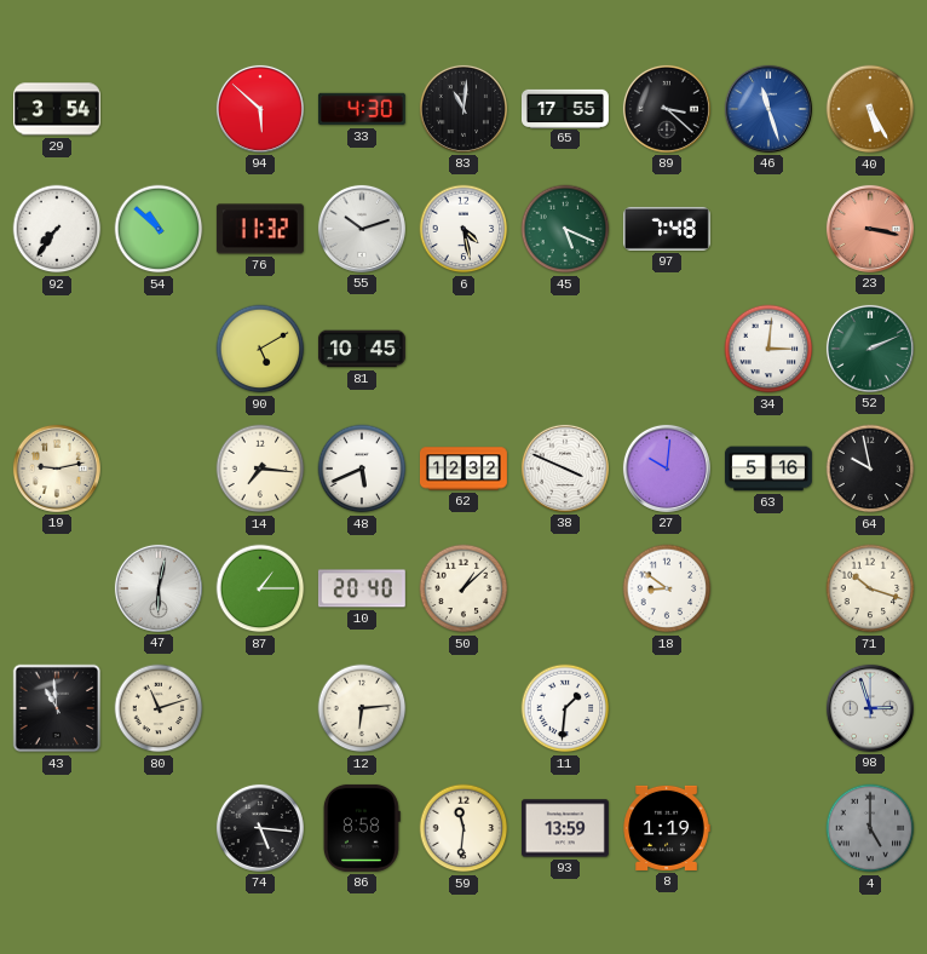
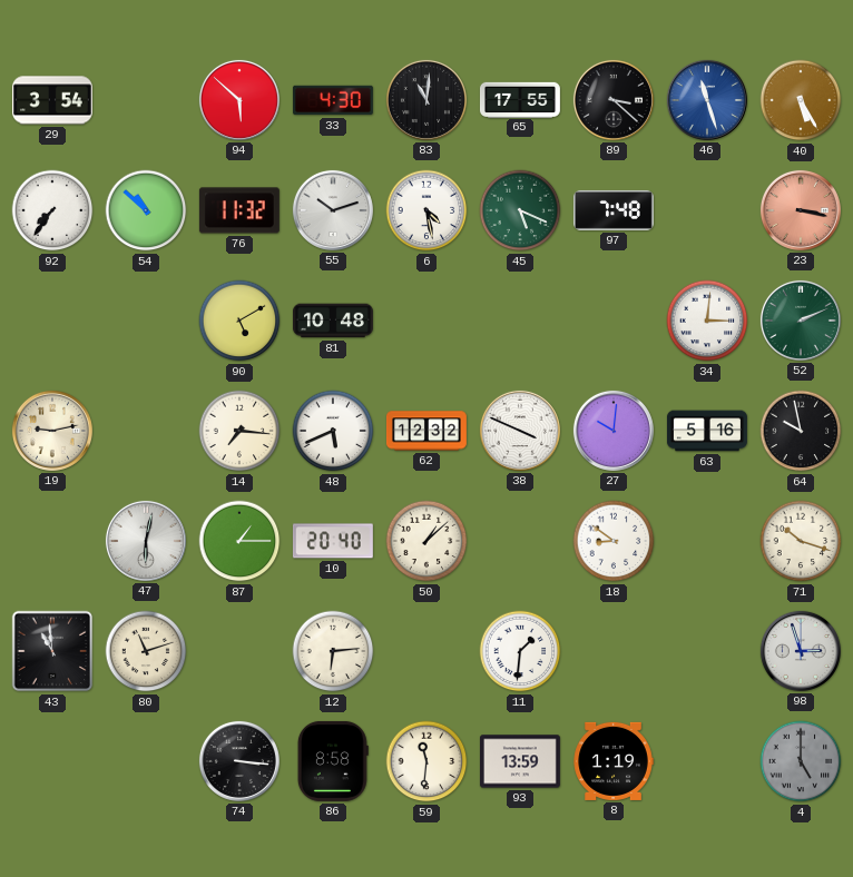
81: 10:45 -> 10:48 (333, 321)
74: 5:16 -> 3:16 (239, 761)
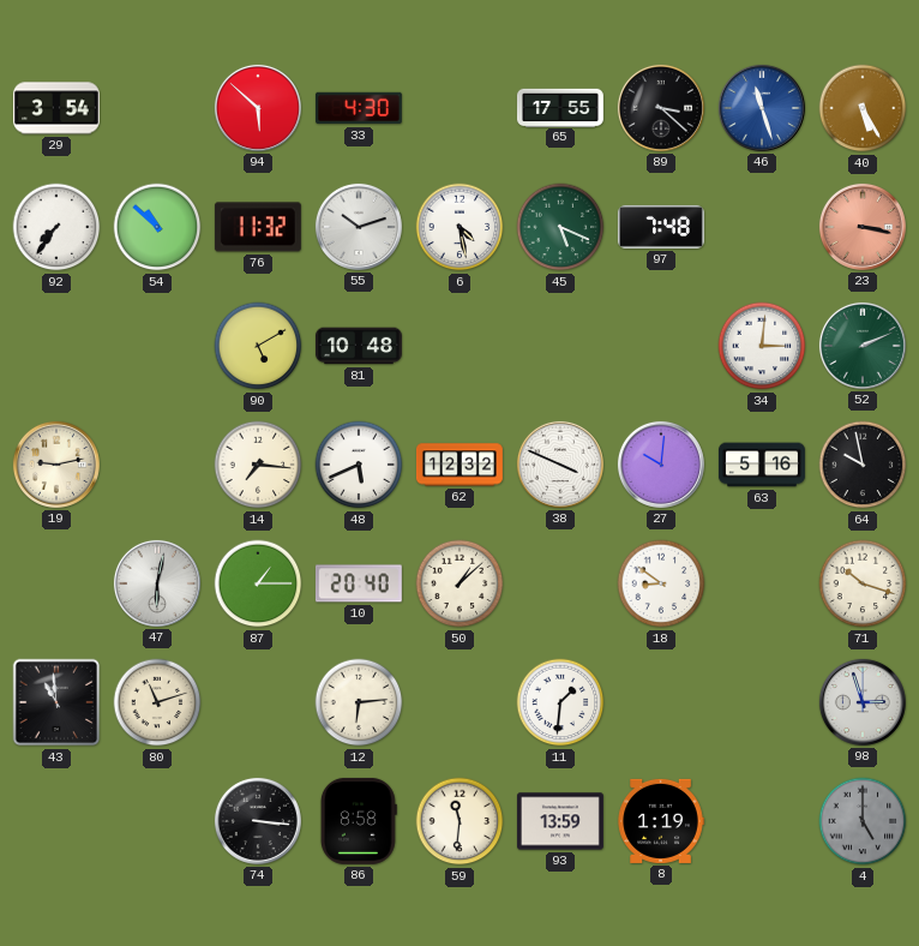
83: 11:01 -> none (426, 100)
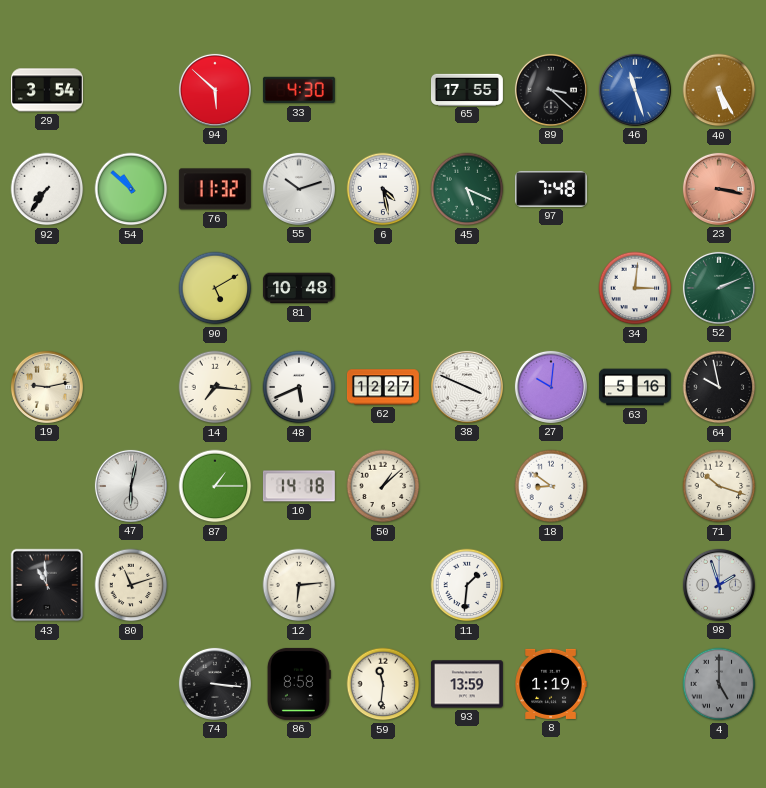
62: 12:32 -> 12:27 (383, 387)
10: 20:40 -> 14:18 (299, 486)
98: 2:57 -> 1:57 (719, 585)
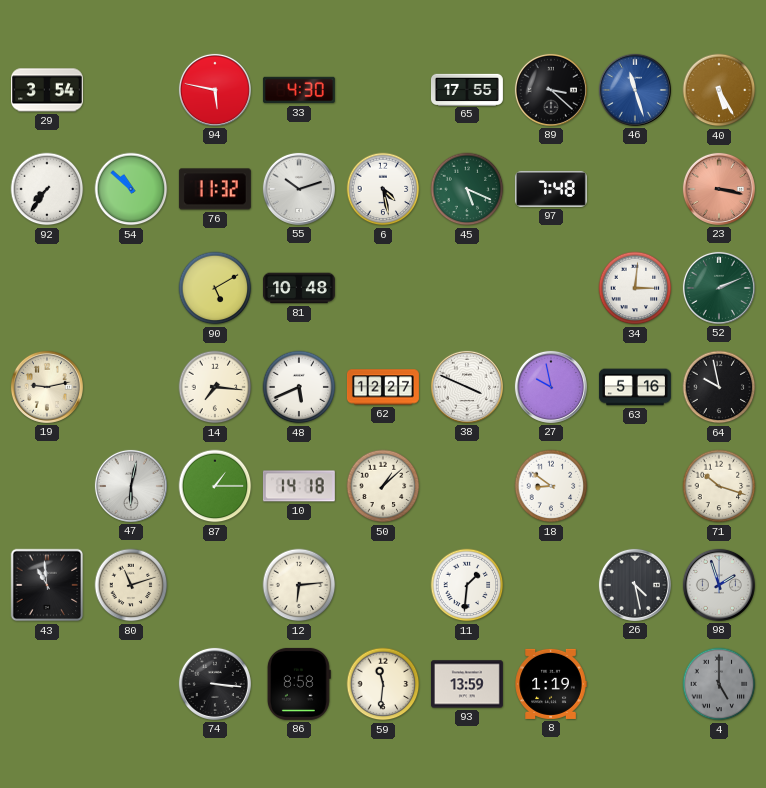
94: 5:52 -> 5:47 (215, 90)
27: 10:01 -> 9:58 (551, 387)
26: none -> 4:28 (635, 585)
